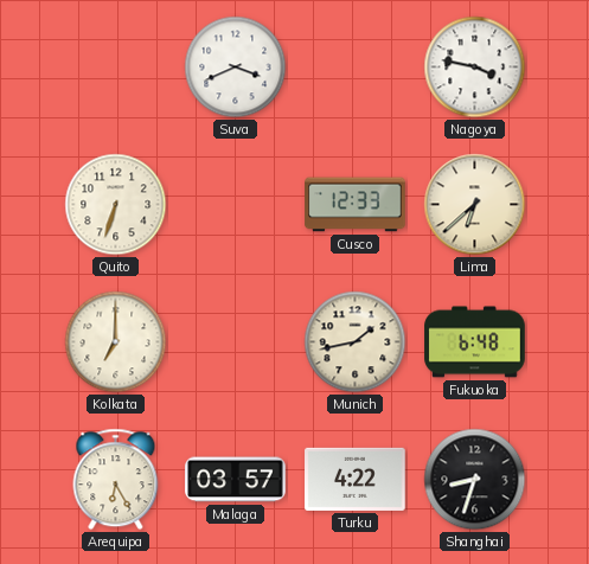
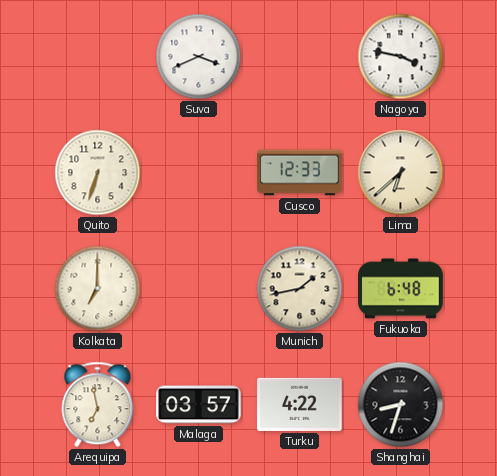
Arequipa: 6:25 -> 6:58 (98, 405)
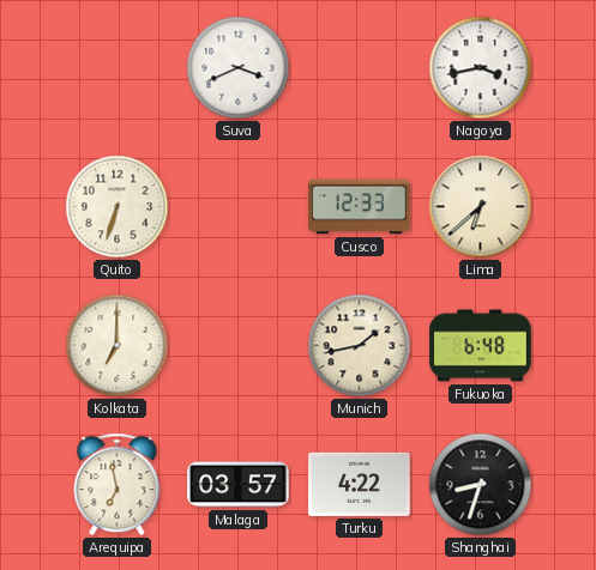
Nagoya: 3:47 -> 3:43 (481, 68)
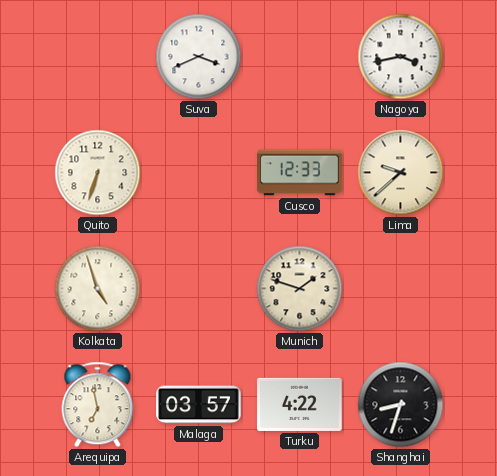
Lima: 6:38 -> 9:38 (401, 173)
Kolkata: 7:00 -> 4:57 (98, 289)
Munich: 1:43 -> 1:48 (300, 289)
Fukuoka: 6:48 -> none (481, 346)
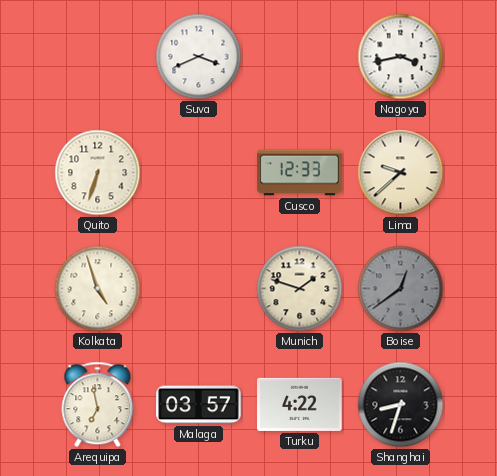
Boise: none -> 12:39 (401, 289)
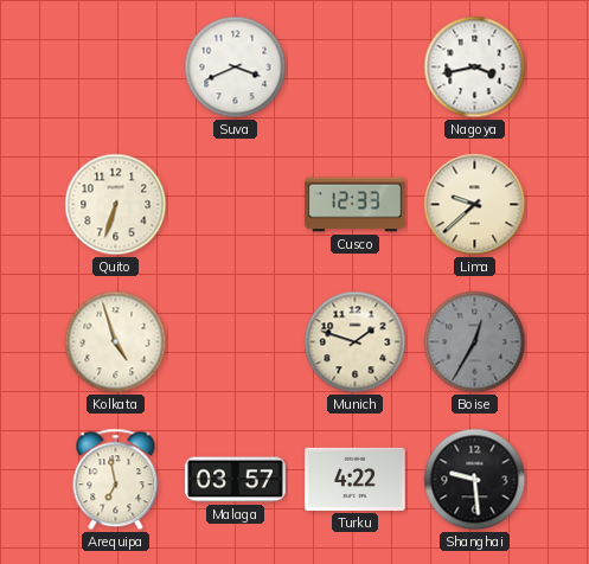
Boise: 12:39 -> 12:35 (475, 342)
Shanghai: 8:33 -> 9:29 (475, 480)
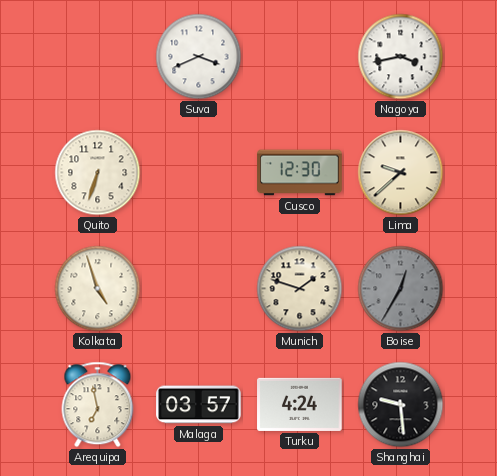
Cusco: 12:33 -> 12:30 (300, 173)
Turku: 4:22 -> 4:24 (300, 404)
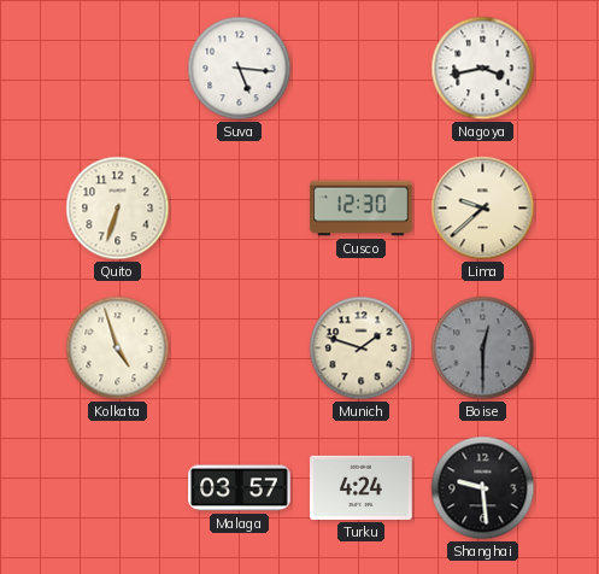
Suva: 3:41 -> 5:16 (240, 69)
Boise: 12:35 -> 12:30 (483, 348)
Arequipa: 6:58 -> none (98, 405)
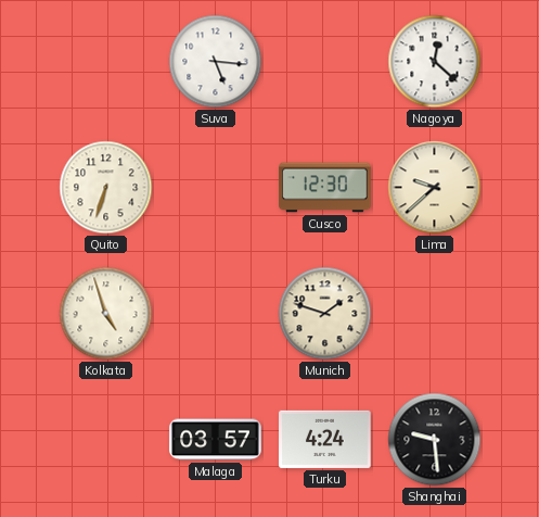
Nagoya: 3:43 -> 12:22 (435, 62)
Boise: 12:30 -> none (483, 348)
